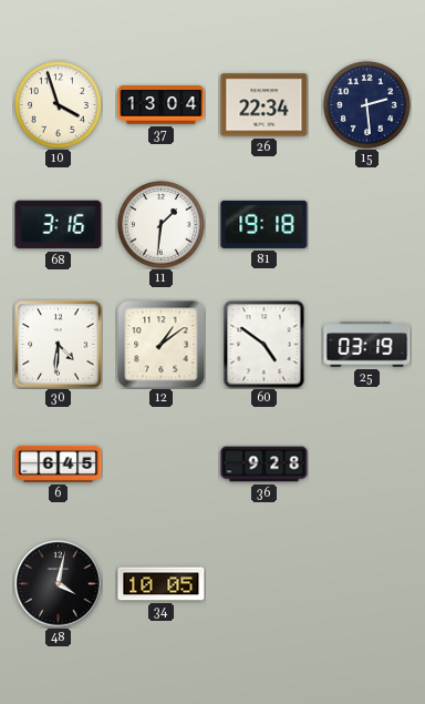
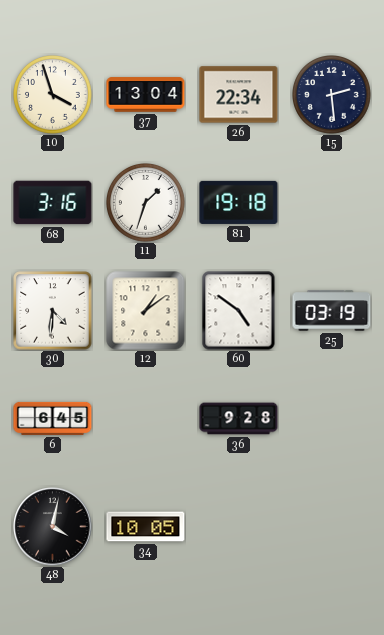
11: 1:31 -> 1:33 (146, 203)
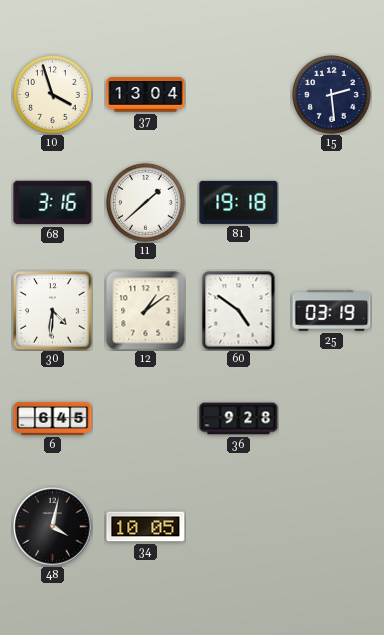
26: 22:34 -> none (239, 95)
11: 1:33 -> 1:38 (146, 203)
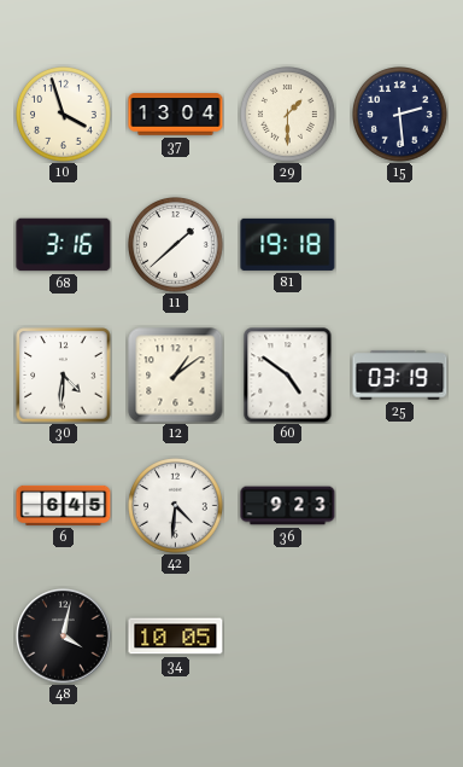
29: none -> 1:30 (288, 115)
42: none -> 4:31 (176, 506)
36: 9:28 -> 9:23 (288, 506)
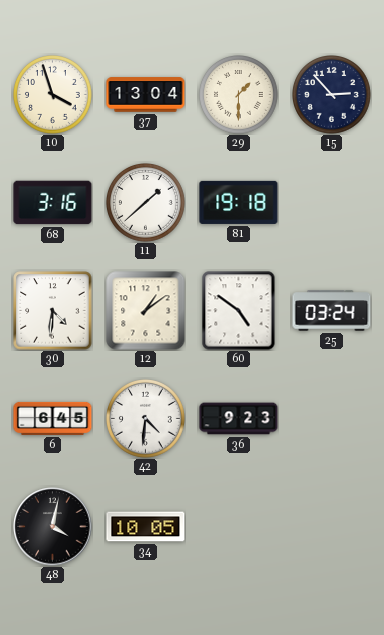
15: 2:29 -> 2:53 (332, 95)
25: 03:19 -> 03:24 (332, 311)
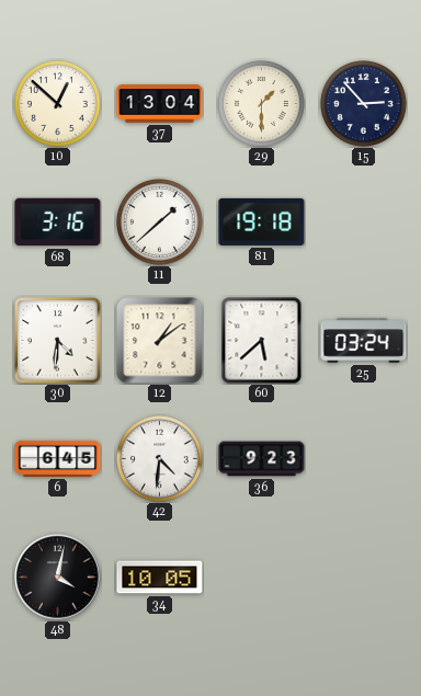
10: 3:57 -> 12:52 (58, 104)
60: 4:51 -> 5:38 (262, 341)
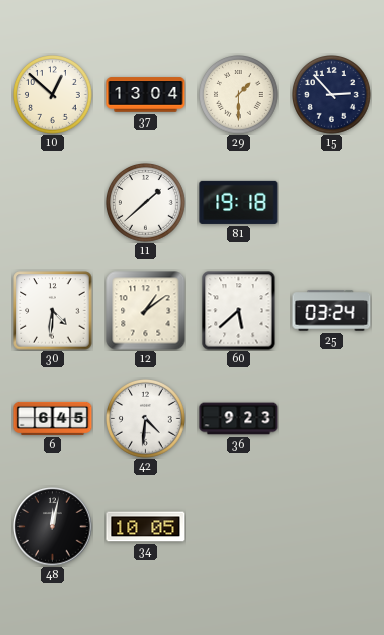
68: 3:16 -> none (58, 223)
48: 4:02 -> 12:02 (53, 527)
